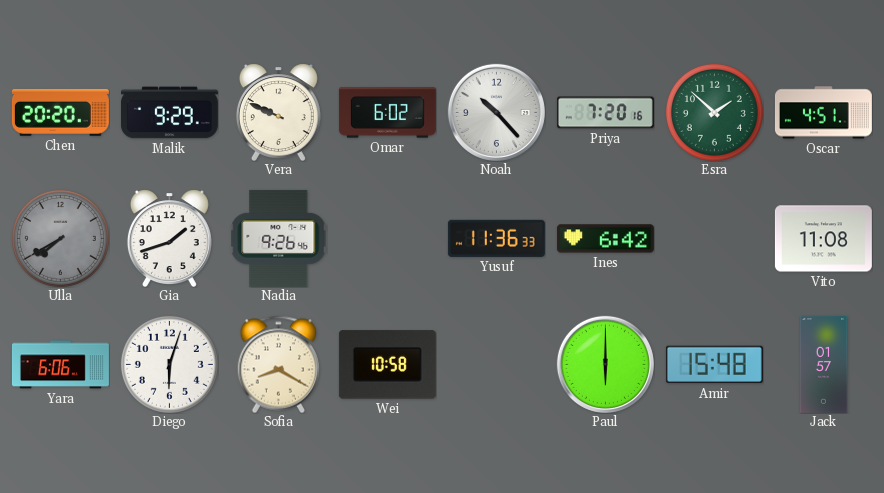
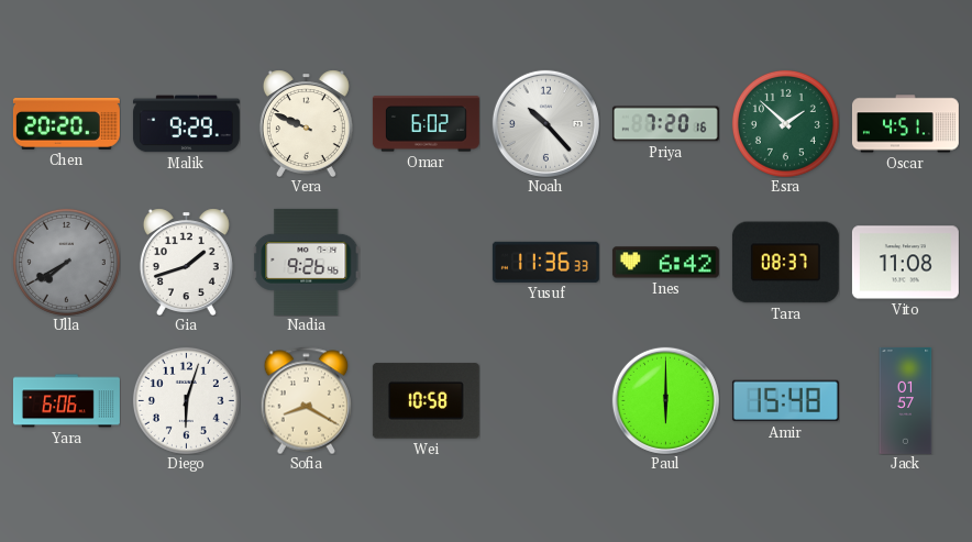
Tara: none -> 08:37 (785, 263)
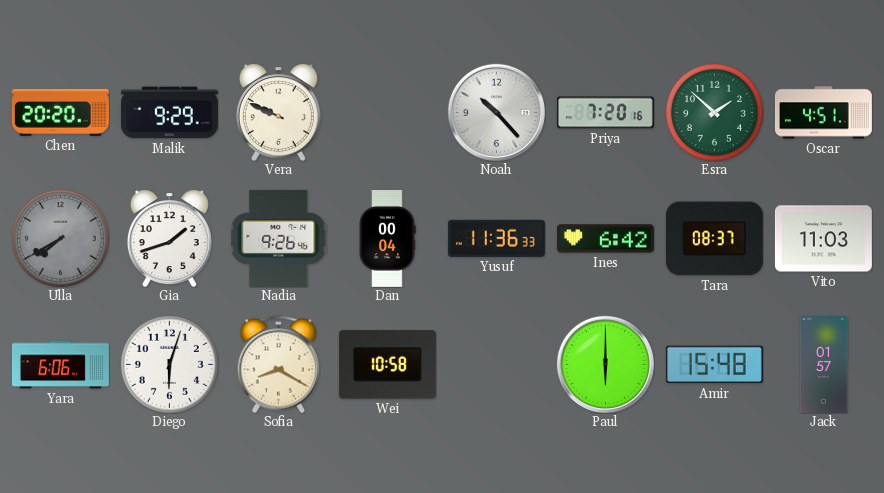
Omar: 6:02 -> none (426, 124)
Dan: none -> 00:04 (387, 238)
Vito: 11:08 -> 11:03 (823, 239)
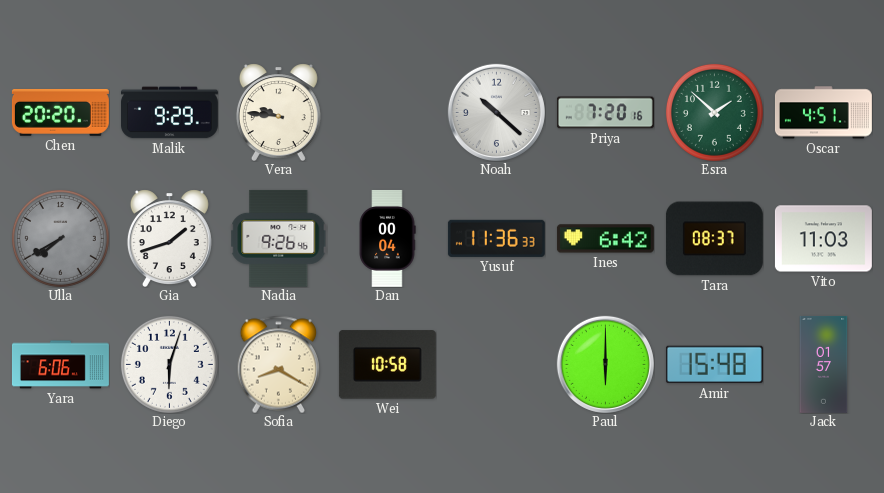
Vera: 9:49 -> 9:46 (278, 112)
Noah: 10:23 -> 10:22 (496, 112)
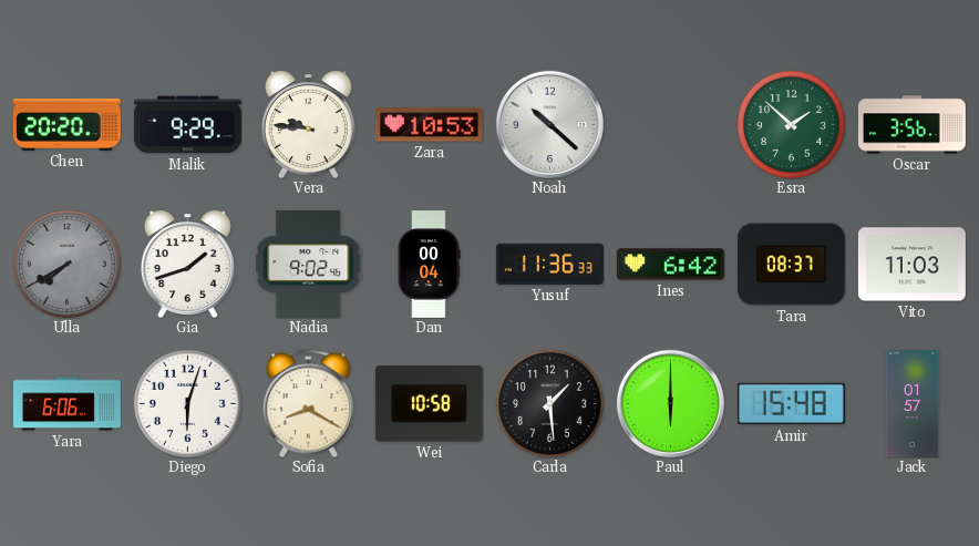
Zara: none -> 10:53 (429, 125)
Priya: 7:20 -> none (605, 113)
Oscar: 4:51 -> 3:56 (911, 125)
Nadia: 9:26 -> 9:02 (308, 264)
Carla: none -> 1:29 (549, 403)
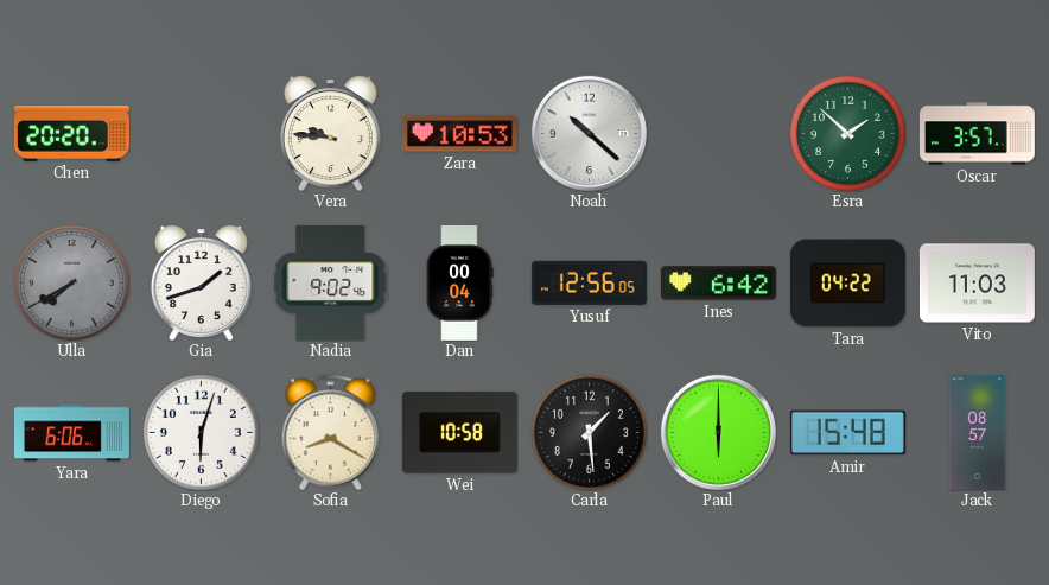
Malik: 9:29 -> none (187, 125)
Oscar: 3:56 -> 3:57 (977, 134)
Yusuf: 11:36 -> 12:56 (589, 282)
Tara: 08:37 -> 04:22 (847, 284)
Jack: 01:57 -> 08:57 (978, 432)
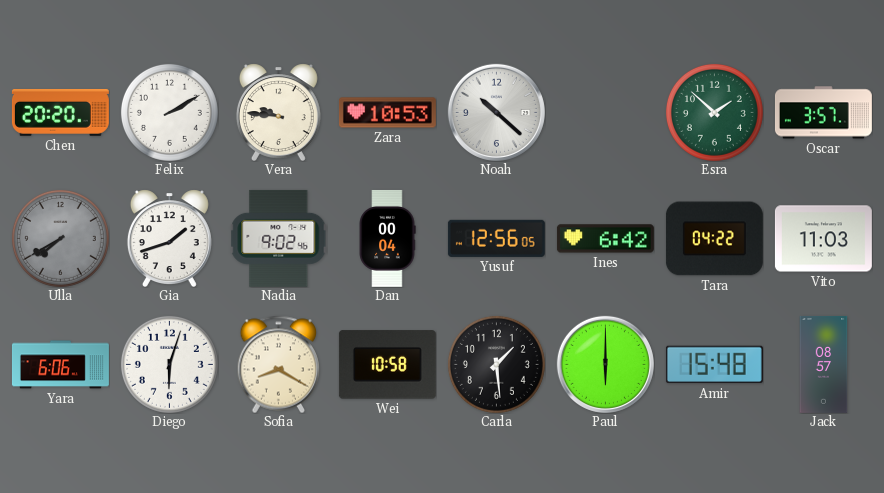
Felix: none -> 2:10 (169, 112)
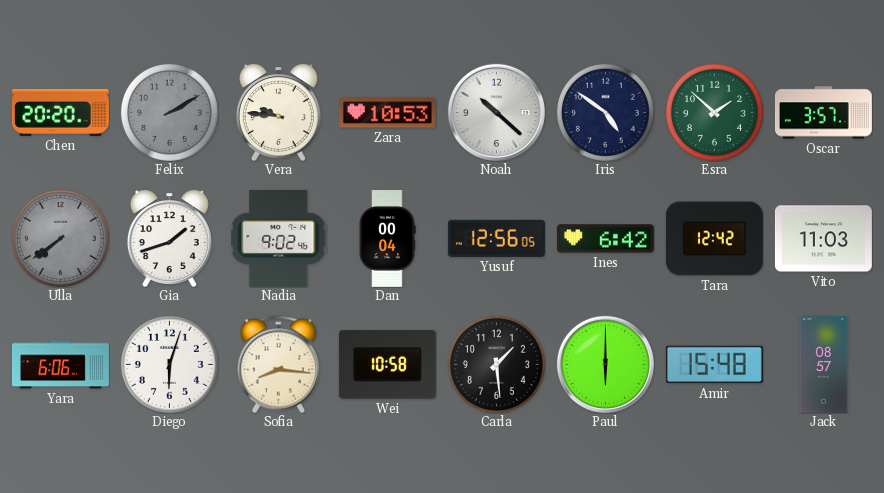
Felix dial: white -> grey (169, 112)
Iris: none -> 4:51 (605, 112)
Ulla: 7:40 -> 7:39 (60, 238)
Tara: 04:22 -> 12:42 (714, 239)
Sofia: 8:20 -> 8:16 (279, 364)
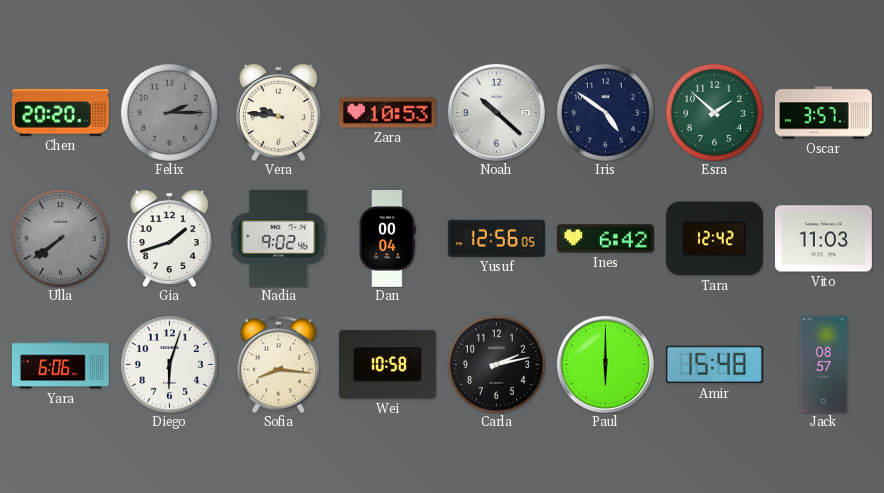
Felix: 2:10 -> 2:15 (169, 112)
Carla: 1:29 -> 2:13 (496, 364)
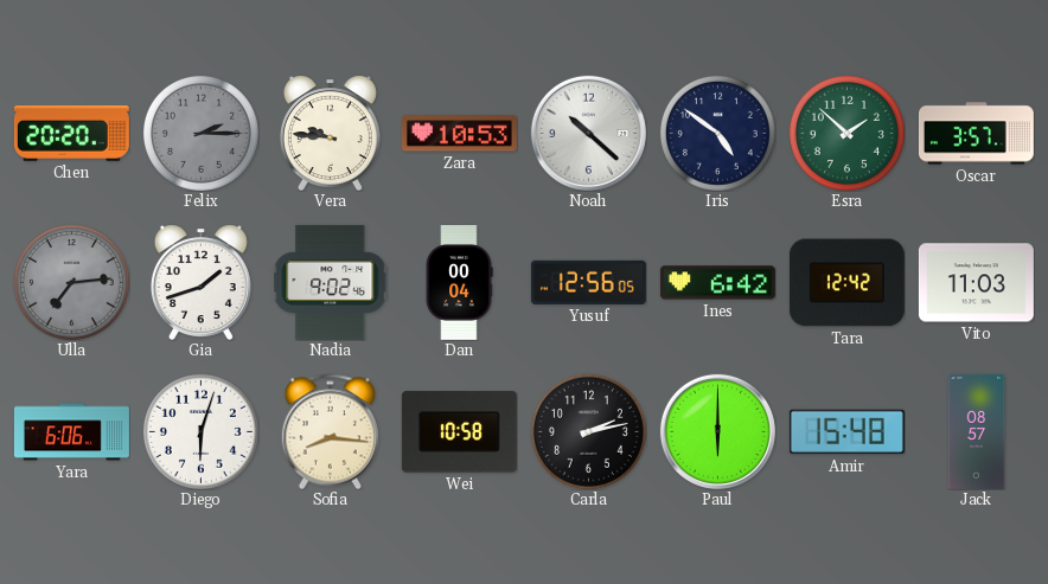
Ulla: 7:39 -> 7:14 (71, 282)
